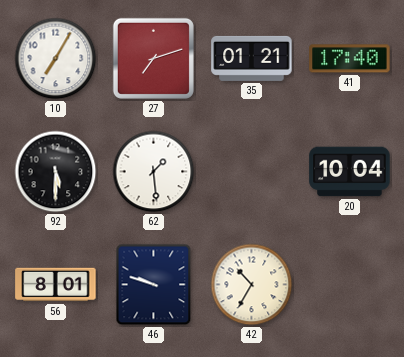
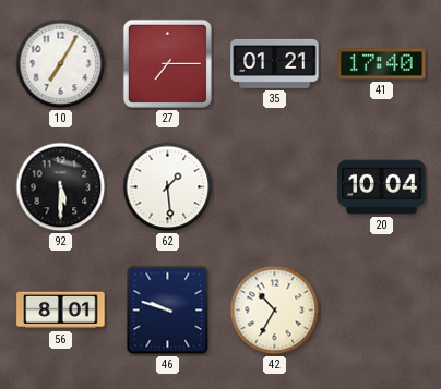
27: 7:12 -> 7:15 (167, 63)
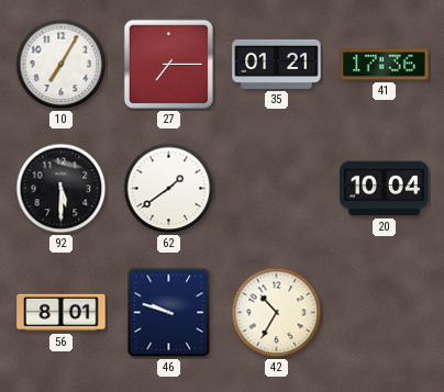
41: 17:40 -> 17:36 (385, 65)
62: 1:29 -> 1:39 (169, 189)
